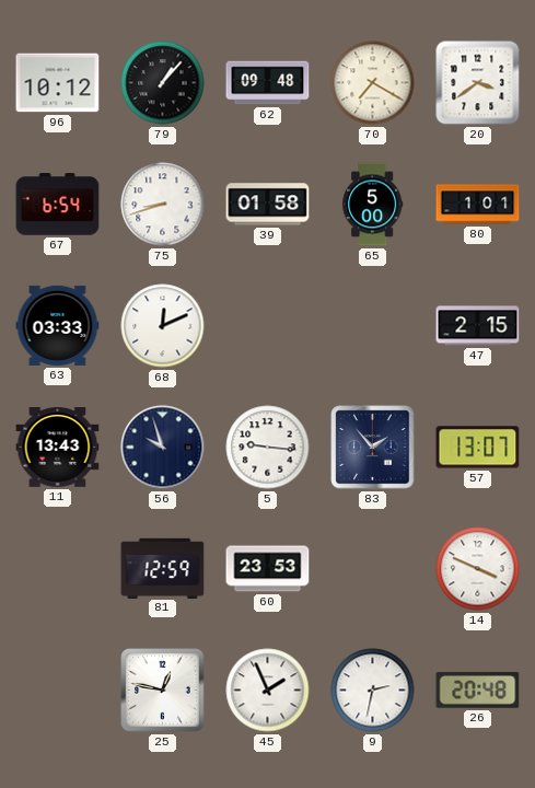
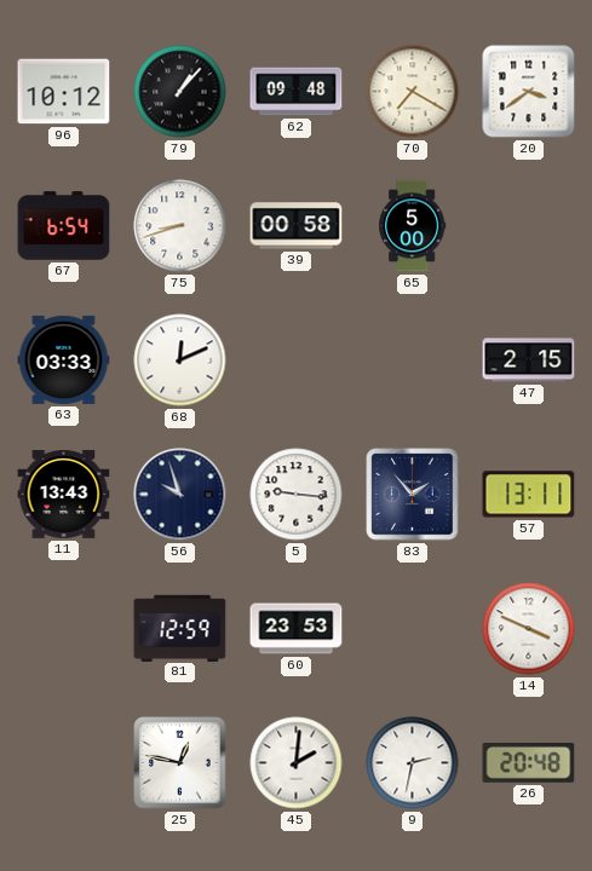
39: 01:58 -> 00:58 (297, 226)
80: 1:01 -> none (478, 205)
57: 13:07 -> 13:11 (529, 495)
45: 1:56 -> 2:01 (297, 763)
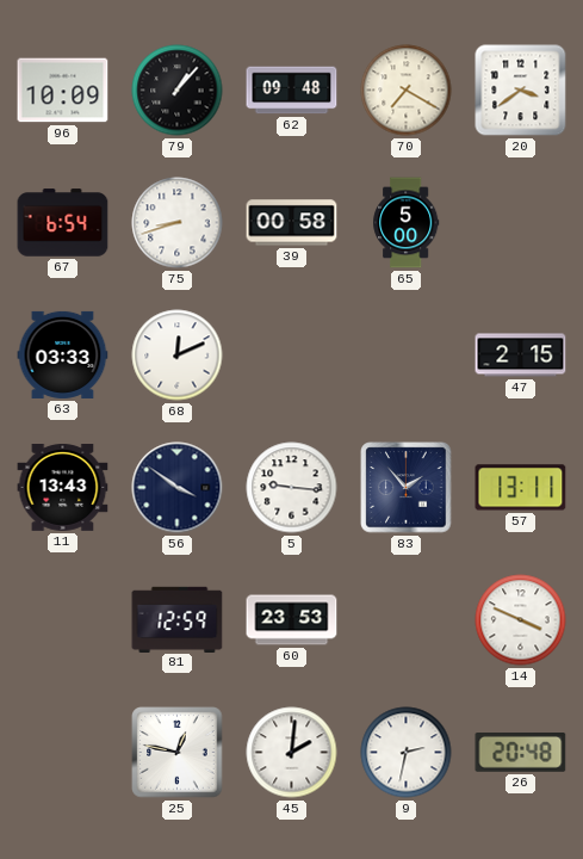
96: 10:12 -> 10:09 (63, 91)
56: 9:57 -> 3:51 (178, 488)
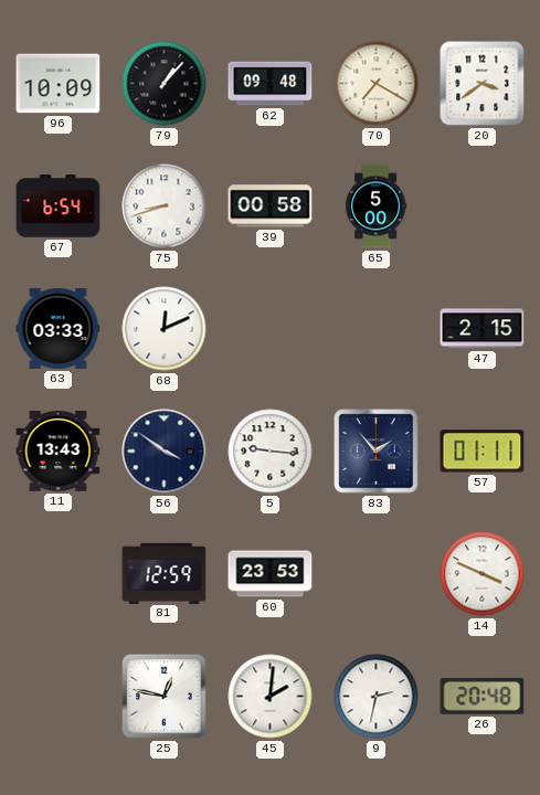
57: 13:11 -> 01:11 (483, 452)
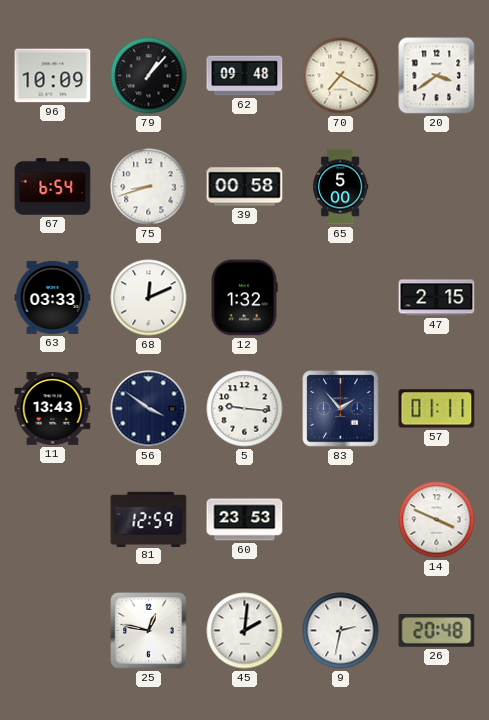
12: none -> 1:32 (244, 298)
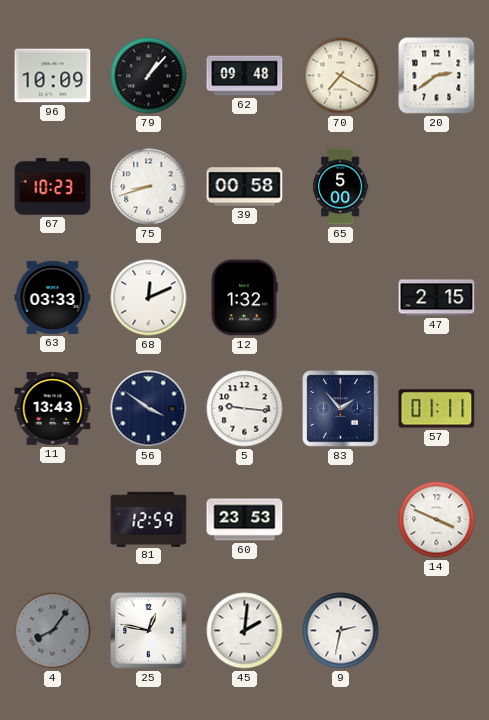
20: 3:39 -> 2:39 (437, 76)
67: 6:54 -> 10:23 (53, 187)
4: none -> 8:06 (53, 631)
26: 20:48 -> none (437, 631)
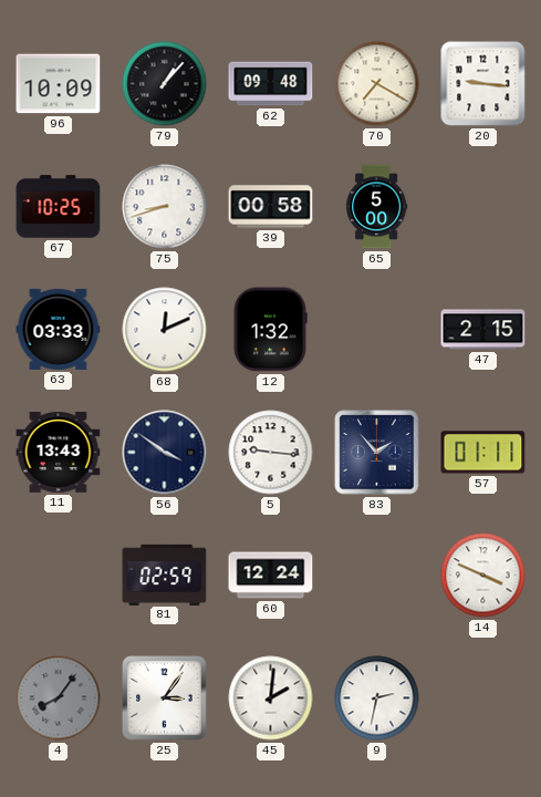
20: 2:39 -> 9:16 (483, 84)
67: 10:23 -> 10:25 (59, 207)
81: 12:59 -> 02:59 (165, 575)
60: 23:53 -> 12:24 (271, 576)
25: 12:47 -> 3:06 (165, 698)
